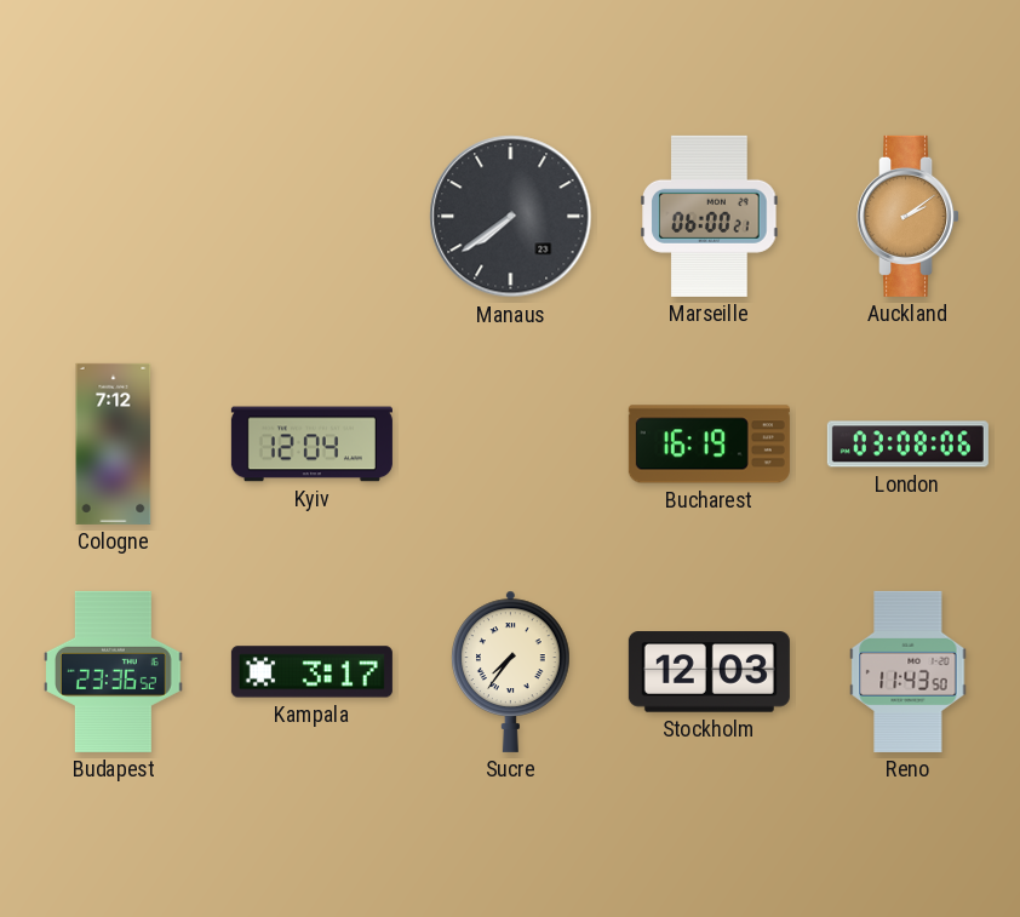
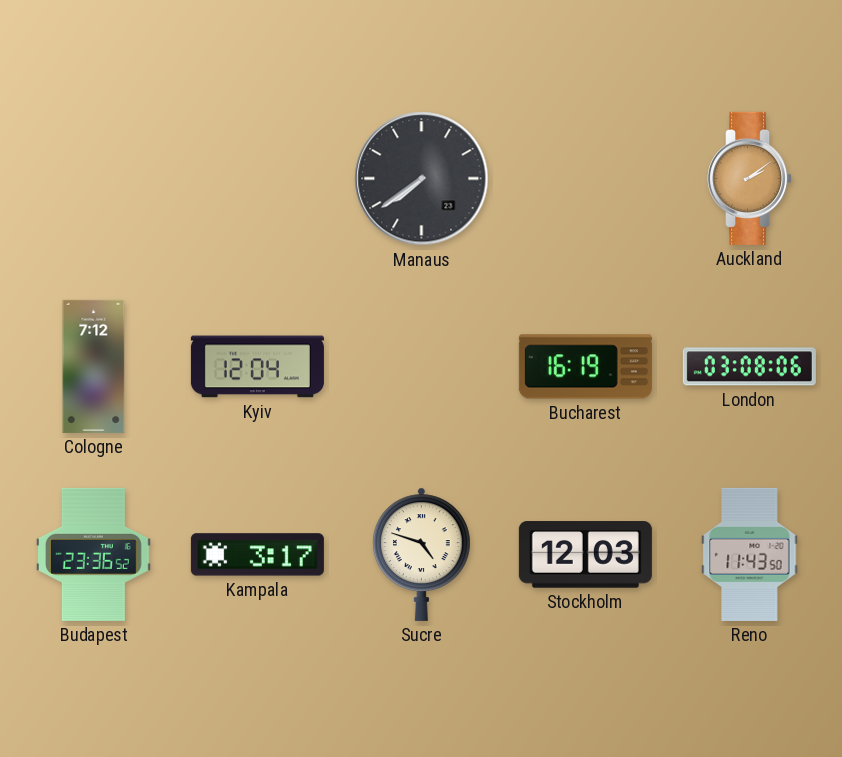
Marseille: 06:00 -> none (710, 216)
Sucre: 7:36 -> 4:48 (422, 554)
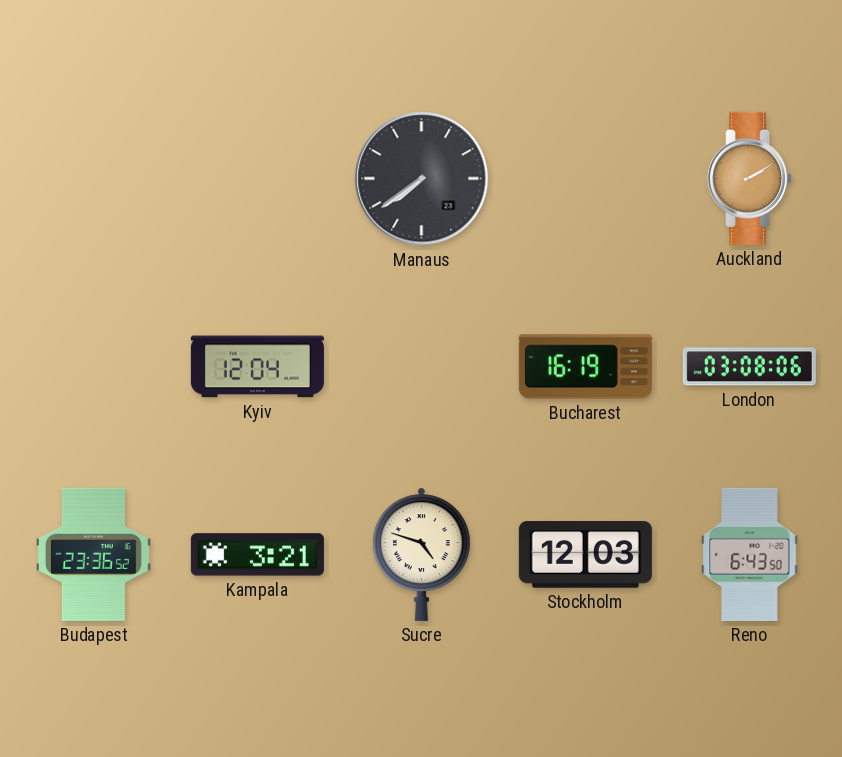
Auckland: 2:09 -> 2:10 (750, 178)
Cologne: 7:12 -> none (94, 366)
Kampala: 3:17 -> 3:21 (257, 555)
Reno: 11:43 -> 6:43 (750, 554)
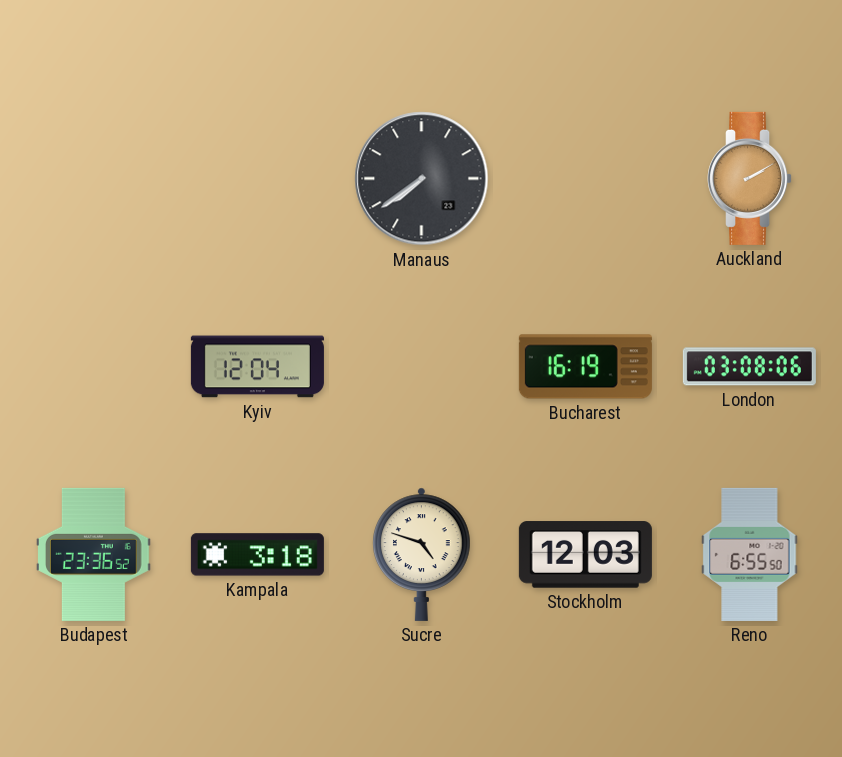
Kampala: 3:21 -> 3:18 (257, 555)
Reno: 6:43 -> 6:55 (750, 554)
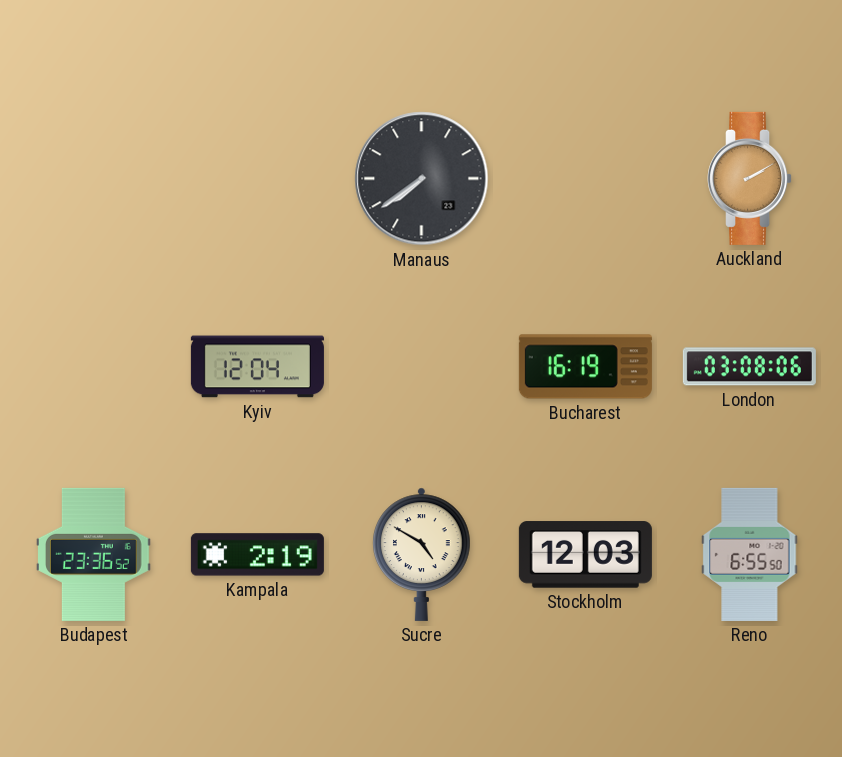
Kampala: 3:18 -> 2:19 (257, 555)
Sucre: 4:48 -> 4:50 (422, 554)
